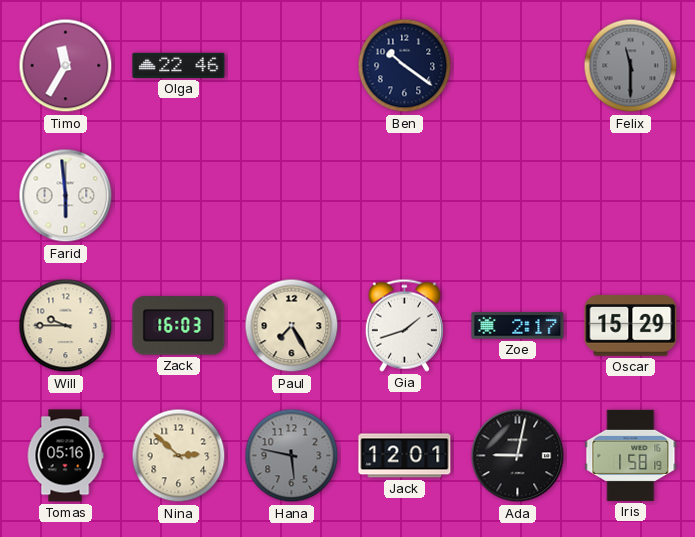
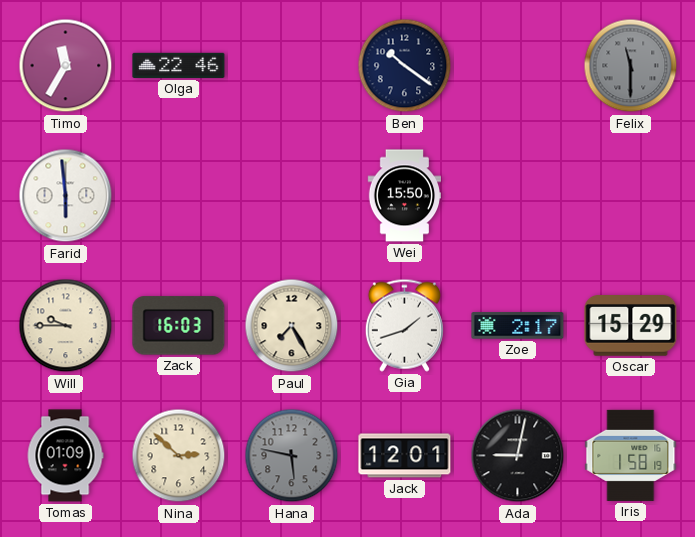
Wei: none -> 15:50 (405, 196)
Tomas: 05:16 -> 01:09 (65, 456)
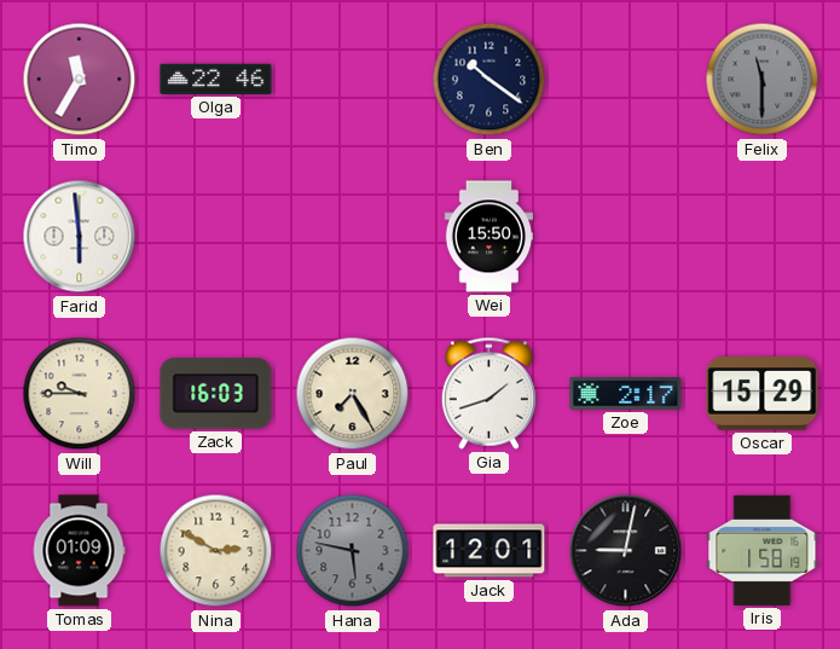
Nina: 2:52 -> 2:50 (216, 551)
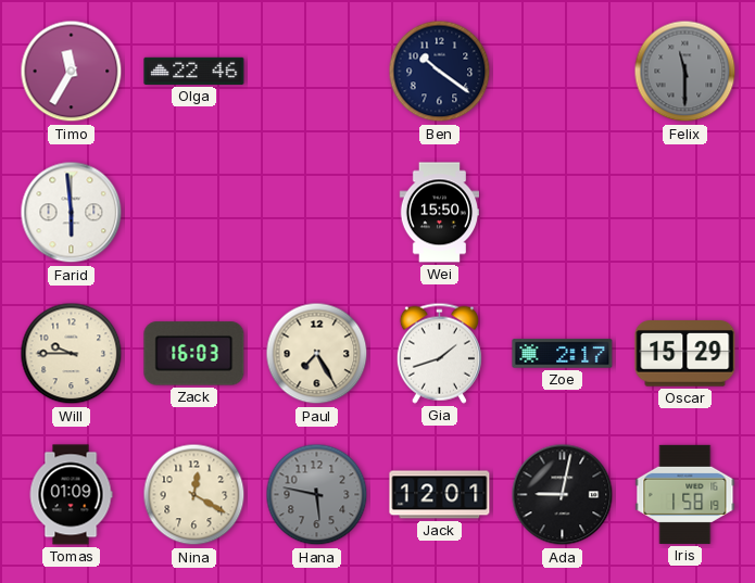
Nina: 2:50 -> 12:20 (194, 495)
